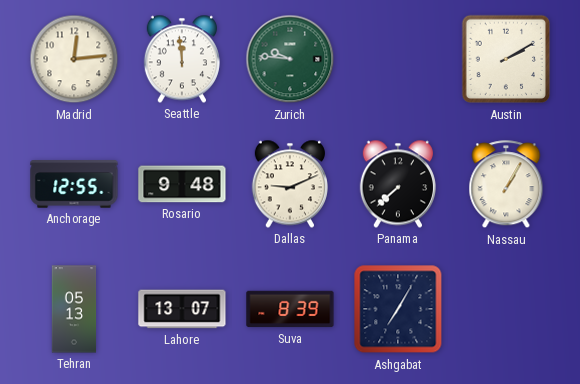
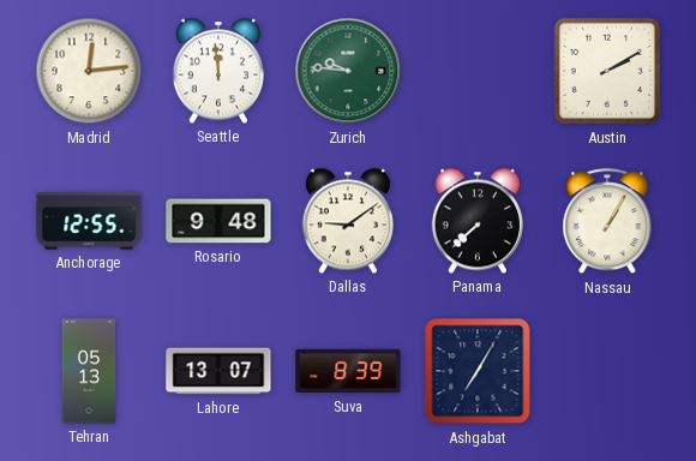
Dallas: 9:11 -> 9:09 (348, 221)
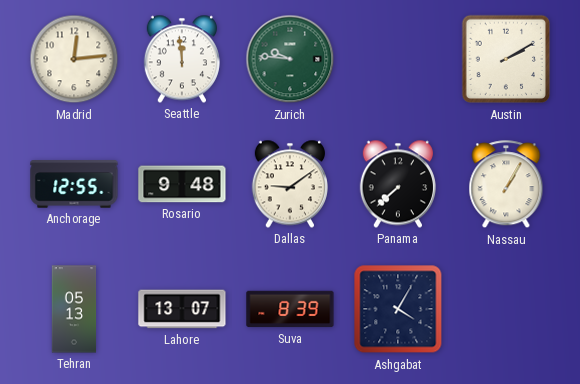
Ashgabat: 7:05 -> 4:05 (398, 309)
